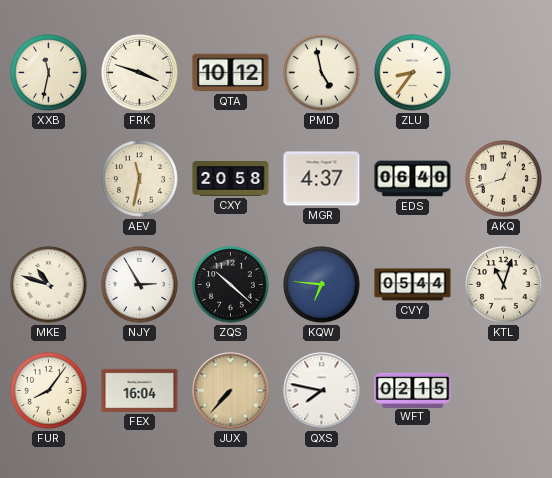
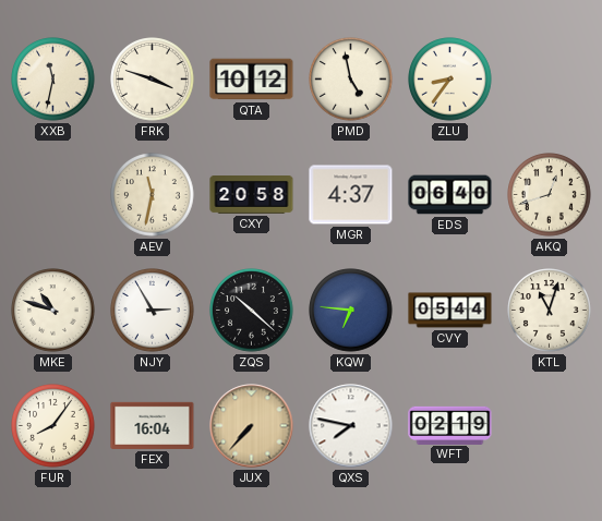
WFT: 02:15 -> 02:19 (450, 425)
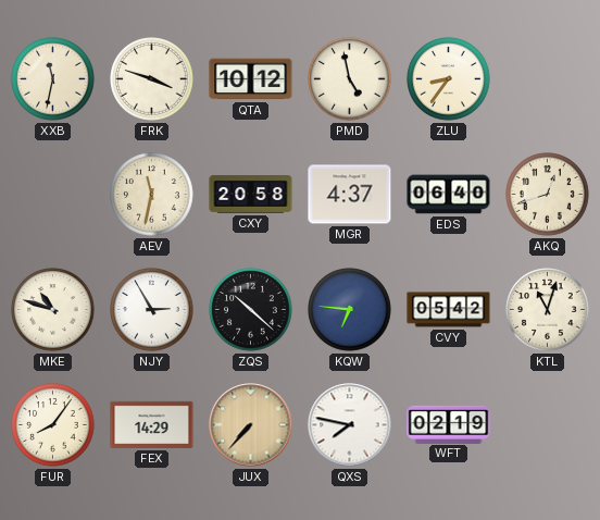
CVY: 05:44 -> 05:42 (449, 310)
FEX: 16:04 -> 14:29 (152, 424)
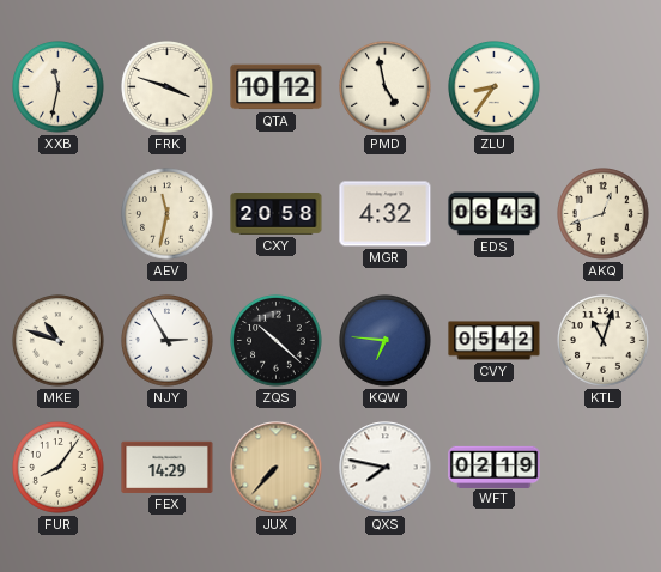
MGR: 4:37 -> 4:32 (386, 214)
EDS: 06:40 -> 06:43 (495, 214)
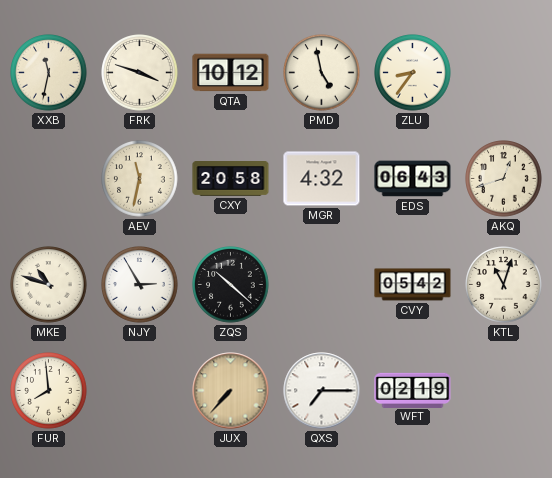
KQW: 6:46 -> none (386, 341)
FUR: 8:06 -> 7:59 (49, 391)
FEX: 14:29 -> none (168, 467)
QXS: 7:47 -> 7:15 (322, 391)
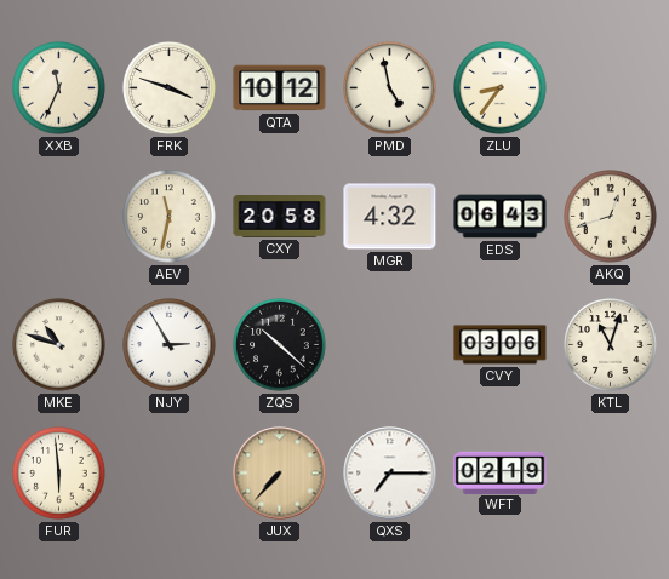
XXB: 11:32 -> 11:34 (59, 88)
CVY: 05:42 -> 03:06 (501, 345)
FUR: 7:59 -> 5:59 (59, 474)
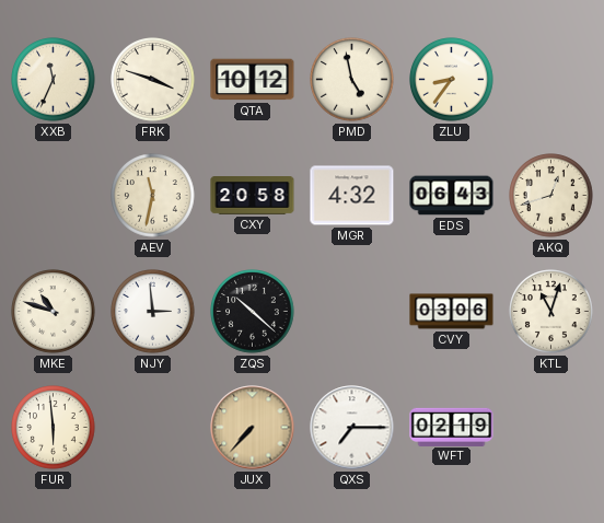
NJY: 2:55 -> 2:59 (153, 312)
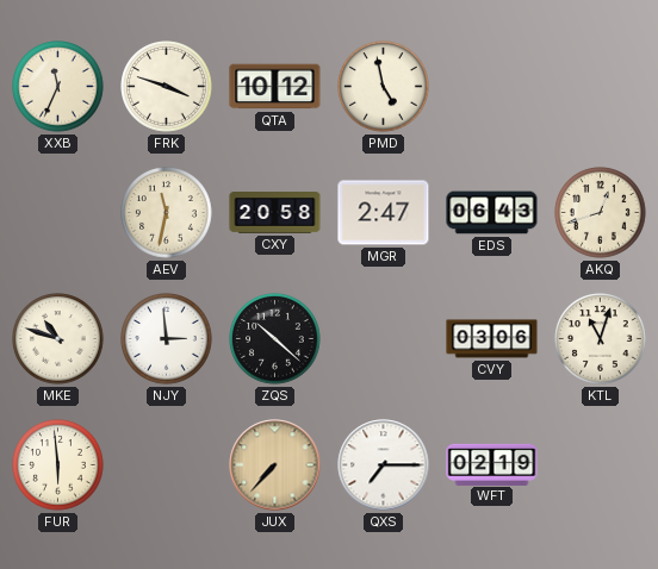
ZLU: 8:36 -> none (452, 80)
MGR: 4:32 -> 2:47 (384, 213)
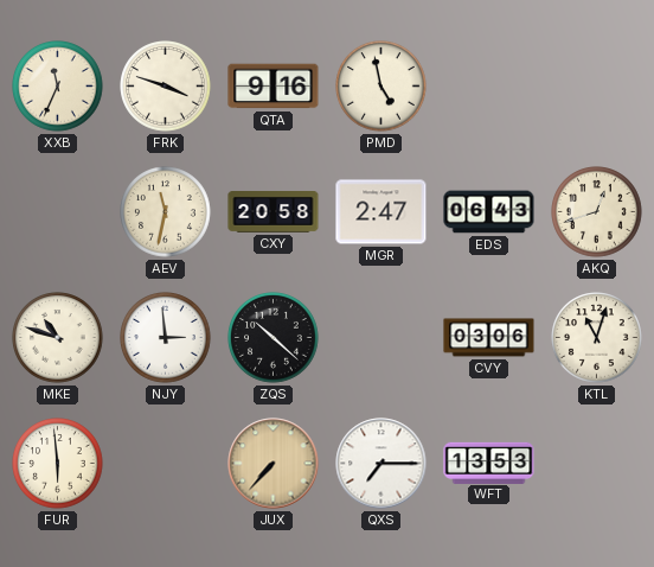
QTA: 10:12 -> 9:16 (274, 87)
WFT: 02:19 -> 13:53 (489, 463)
